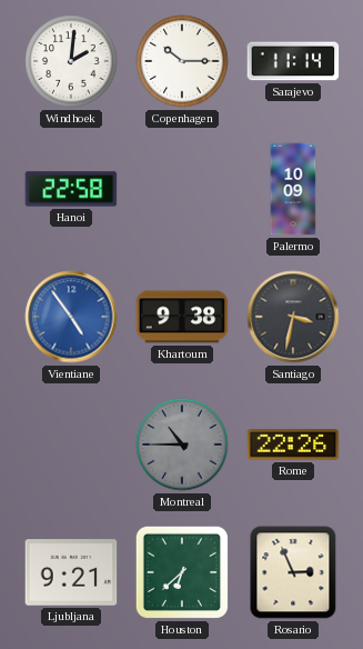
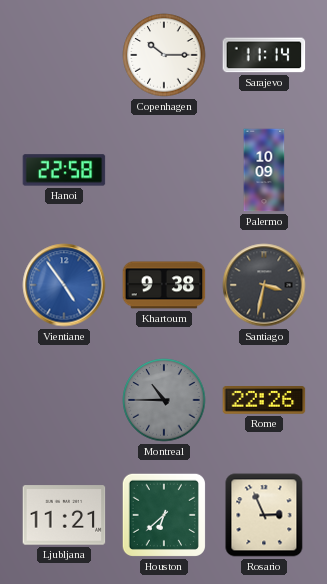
Windhoek: 2:01 -> none (71, 61)
Ljubljana: 9:21 -> 11:21 (64, 515)
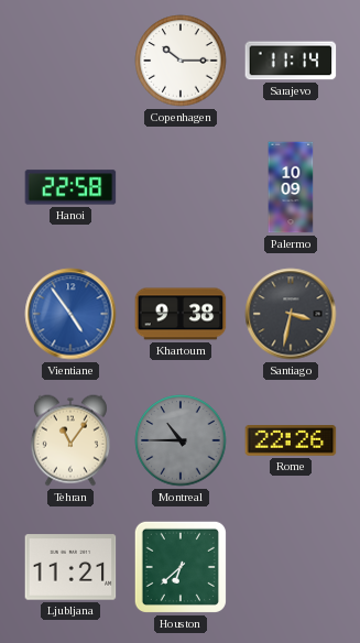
Tehran: none -> 11:06 (70, 440)
Rosario: 2:56 -> none (264, 515)
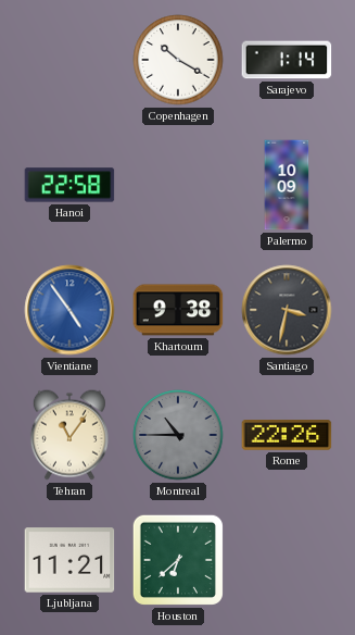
Copenhagen: 10:15 -> 10:20 (178, 60)
Sarajevo: 11:14 -> 1:14 (287, 60)
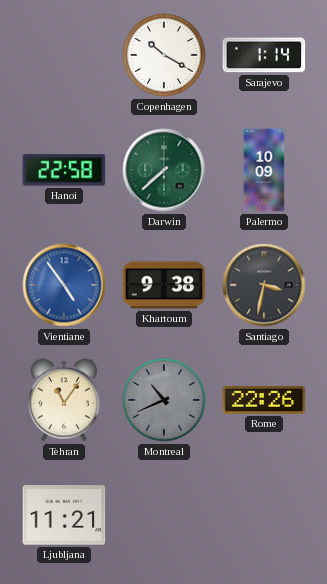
Darwin: none -> 7:38 (164, 170)
Montreal: 10:45 -> 10:41 (164, 400)
Houston: 6:38 -> none (178, 560)
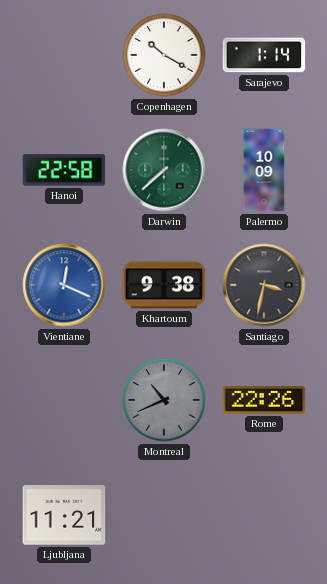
Vientiane: 4:54 -> 12:19 (64, 285)
Tehran: 11:06 -> none (64, 400)
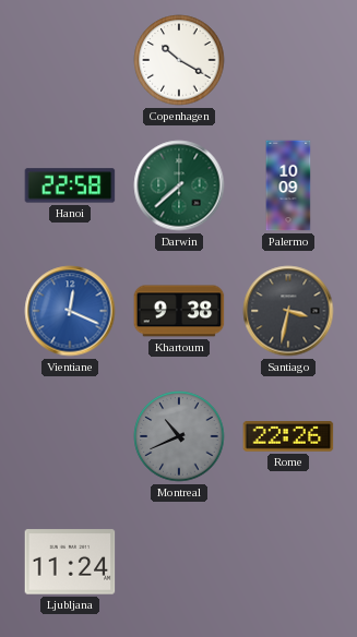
Sarajevo: 1:14 -> none (264, 55)
Ljubljana: 11:21 -> 11:24 (70, 562)
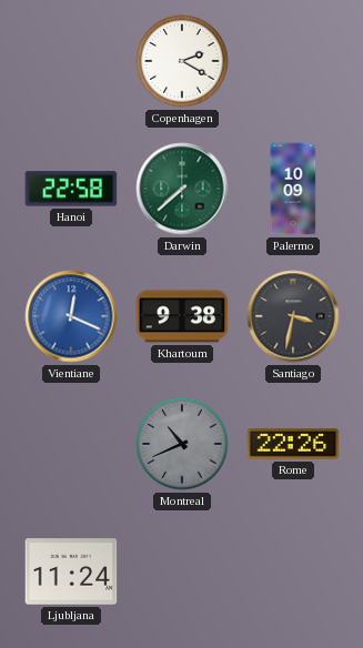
Copenhagen: 10:20 -> 2:20 (182, 61)
